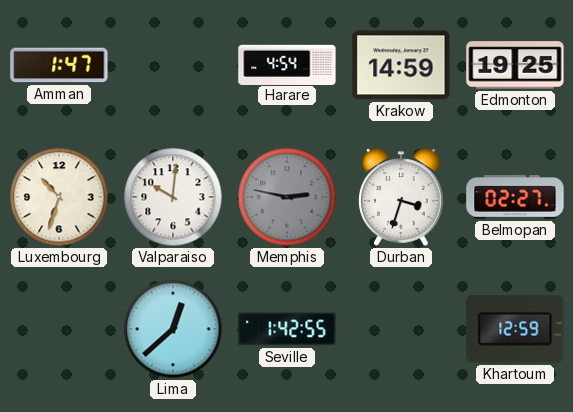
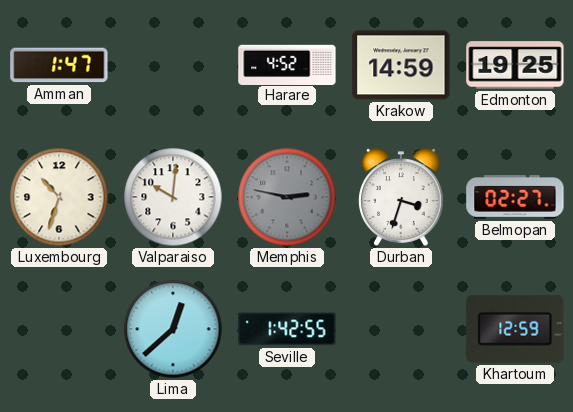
Harare: 4:54 -> 4:52 (287, 64)
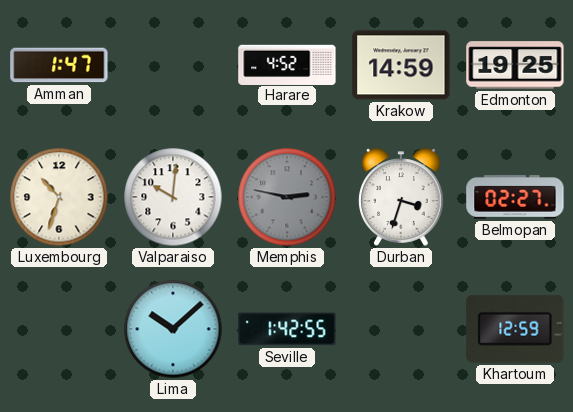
Lima: 12:38 -> 10:08 (173, 329)
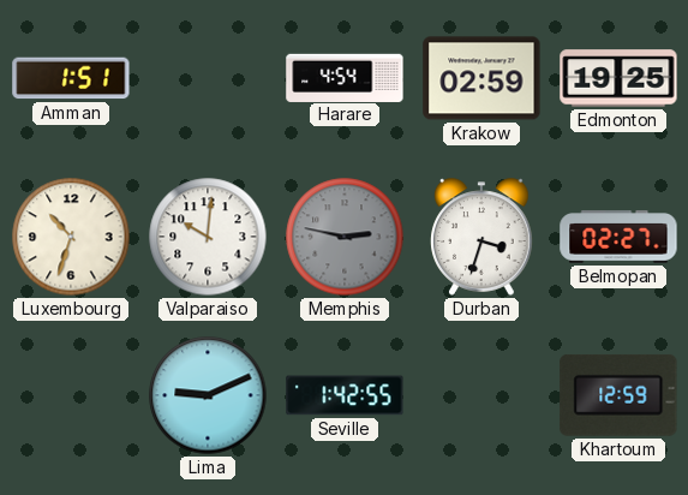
Amman: 1:47 -> 1:51 (71, 78)
Harare: 4:52 -> 4:54 (345, 77)
Krakow: 14:59 -> 02:59 (481, 78)
Lima: 10:08 -> 9:11 (208, 395)
